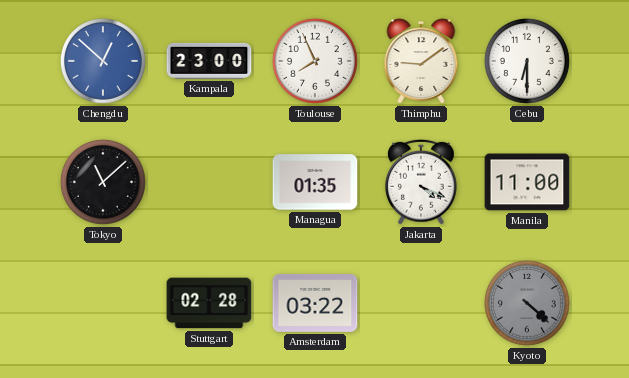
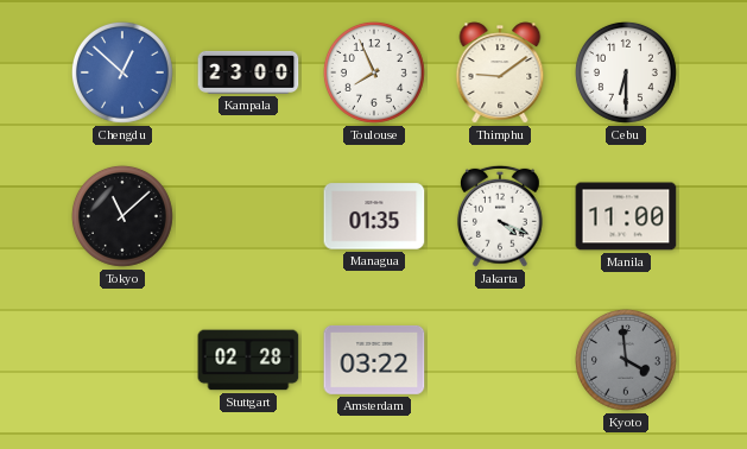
Kyoto: 4:22 -> 3:59 (626, 360)
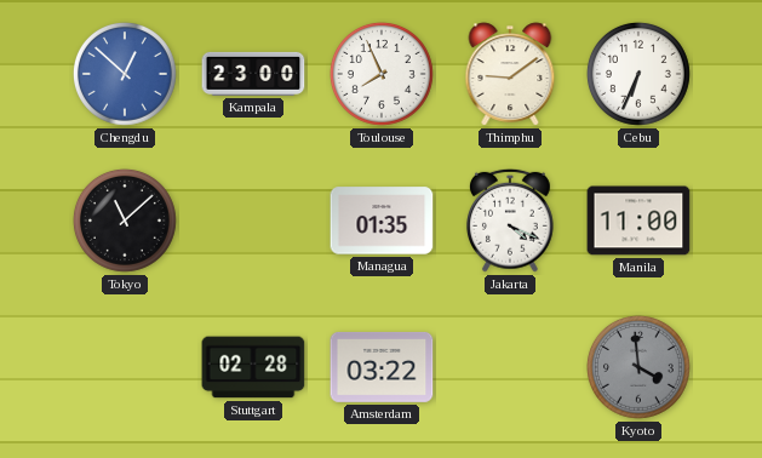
Cebu: 6:30 -> 6:34 (638, 74)
